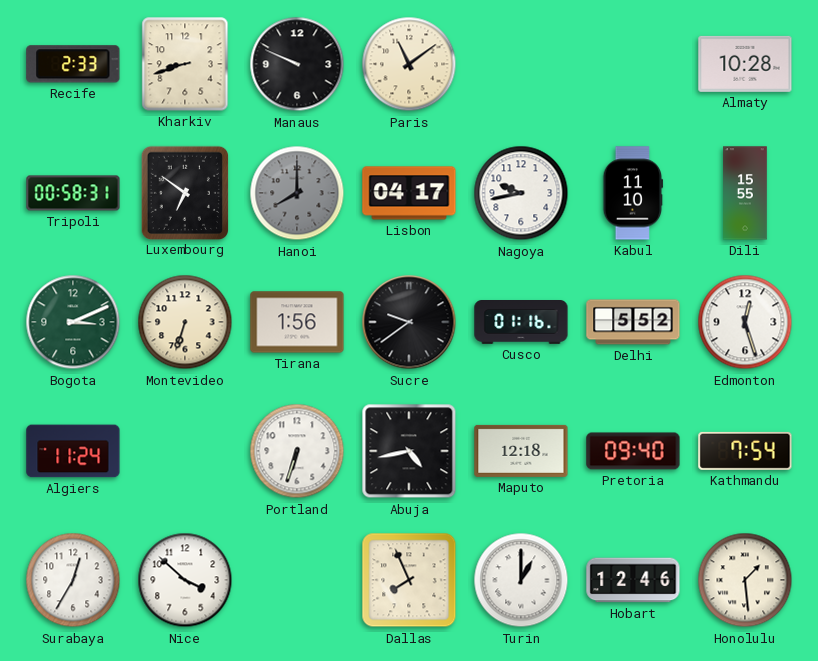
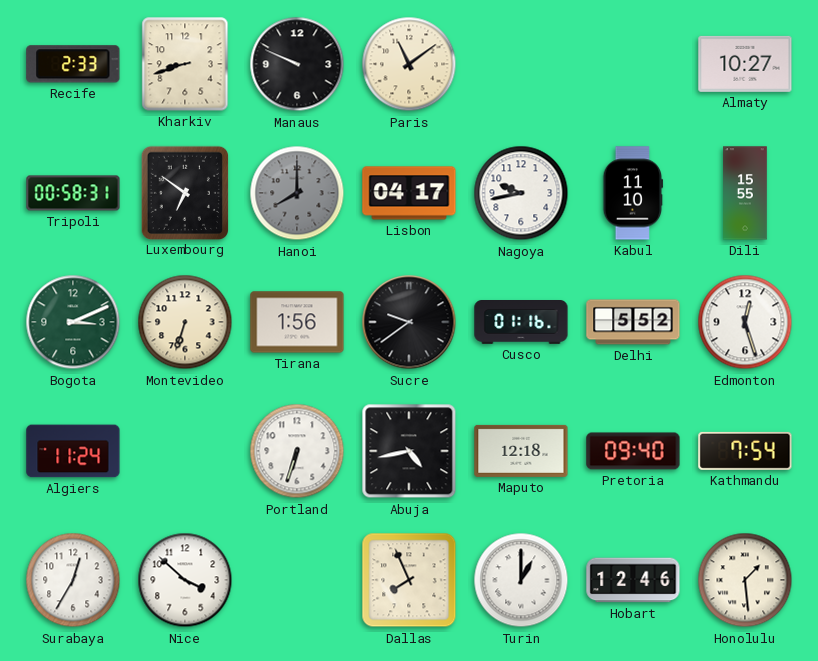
Almaty: 10:28 -> 10:27 (745, 64)
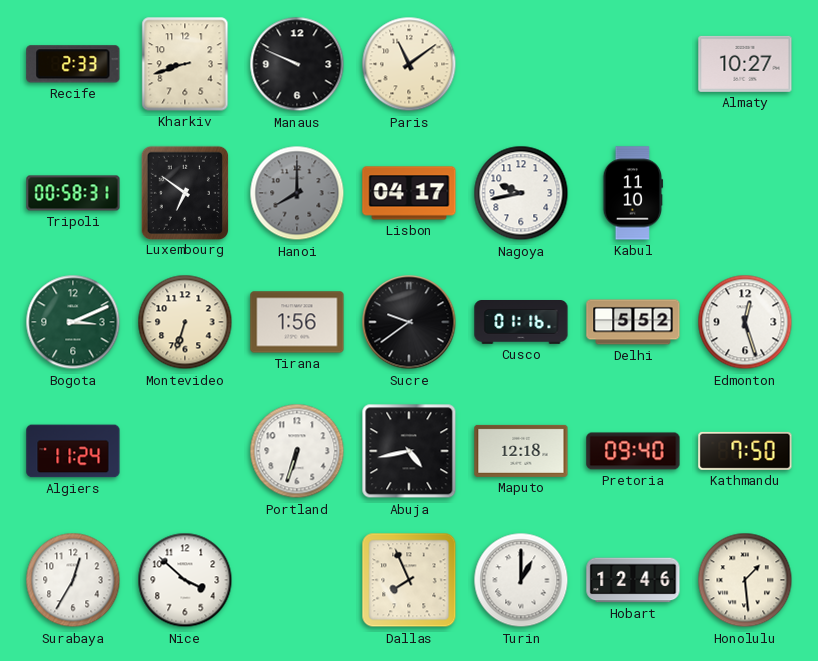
Dili: 15:55 -> none (745, 193)
Kathmandu: 7:54 -> 7:50 (745, 451)
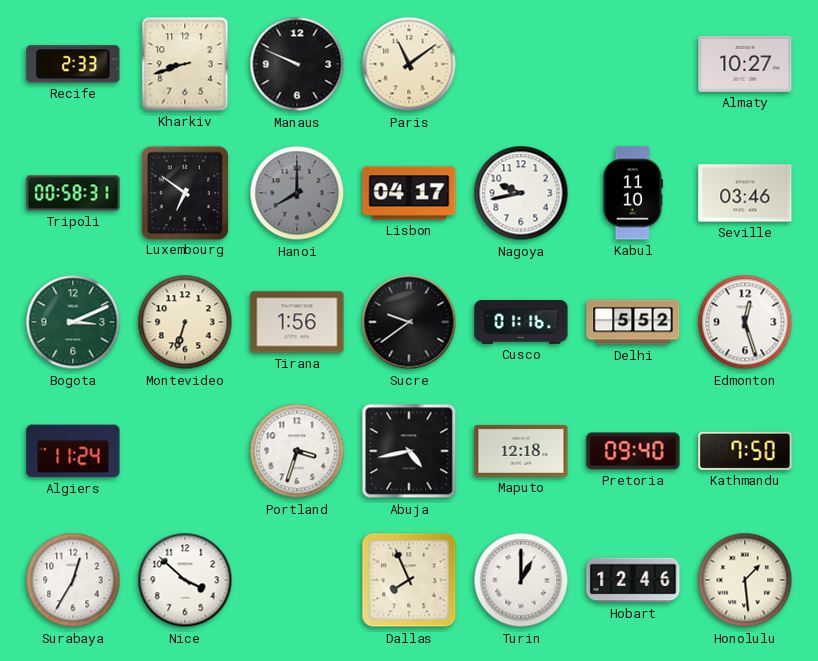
Seville: none -> 03:46 (745, 193)
Portland: 6:33 -> 3:33 (297, 451)
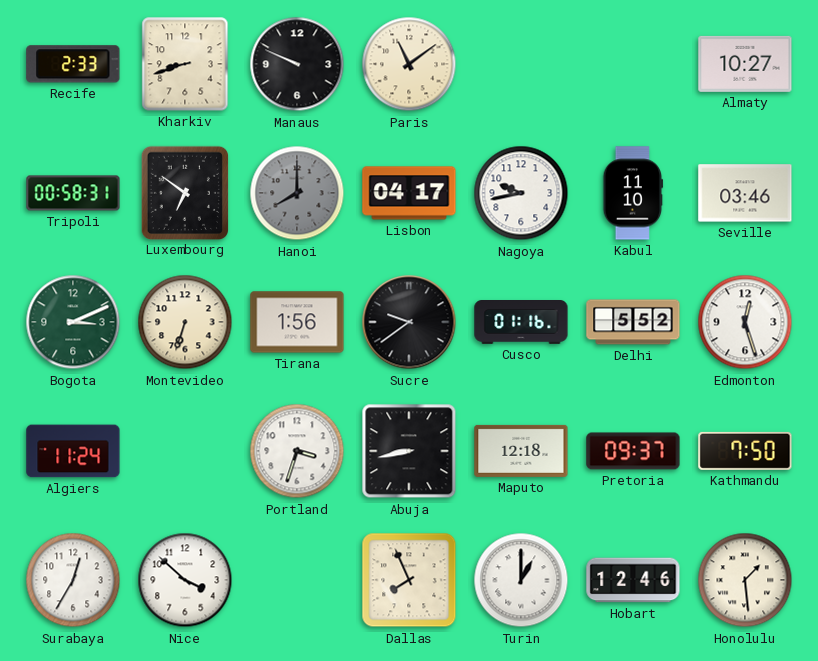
Abuja: 4:43 -> 8:43 (409, 451)
Pretoria: 09:40 -> 09:37 (633, 451)
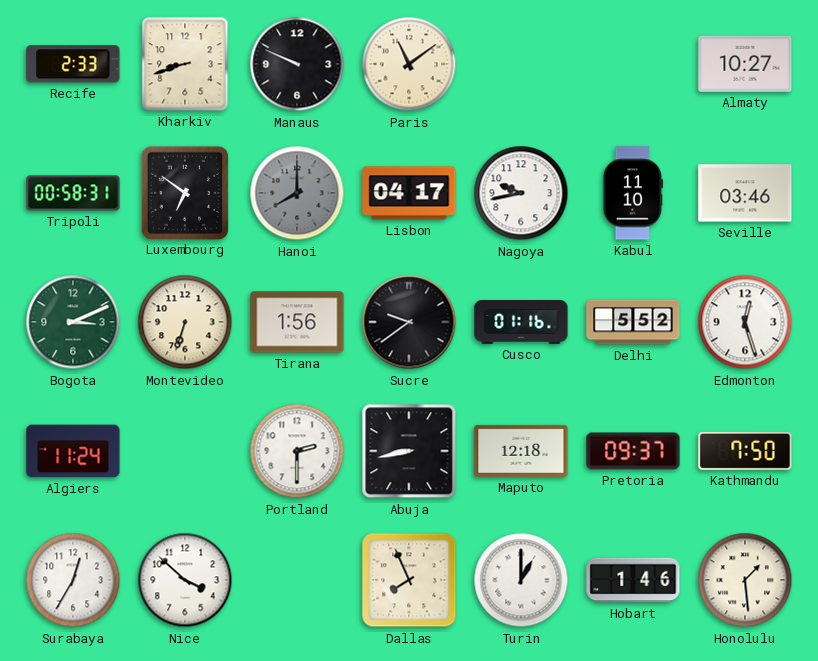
Portland: 3:33 -> 2:30 (297, 451)
Hobart: 12:46 -> 1:46 (633, 580)
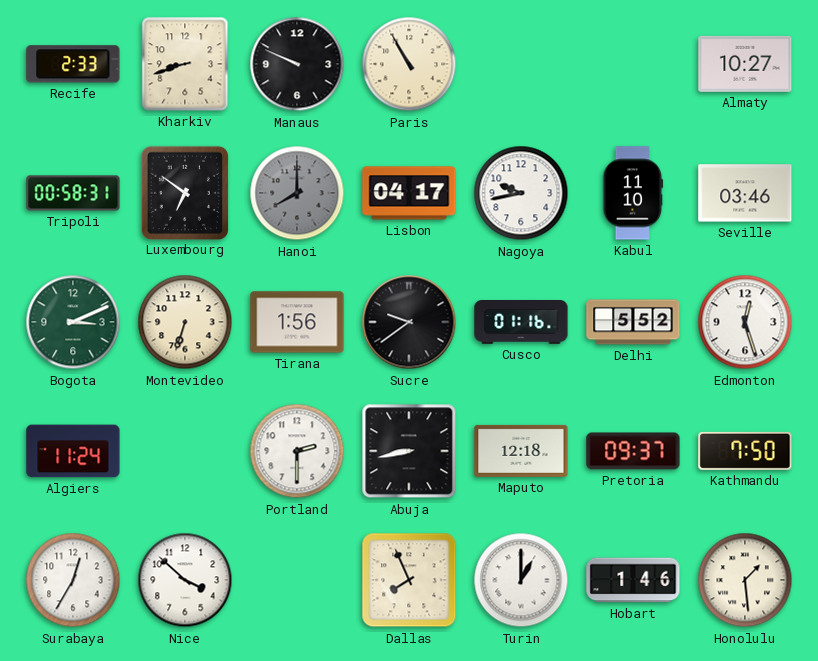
Paris: 11:09 -> 10:55 (409, 64)
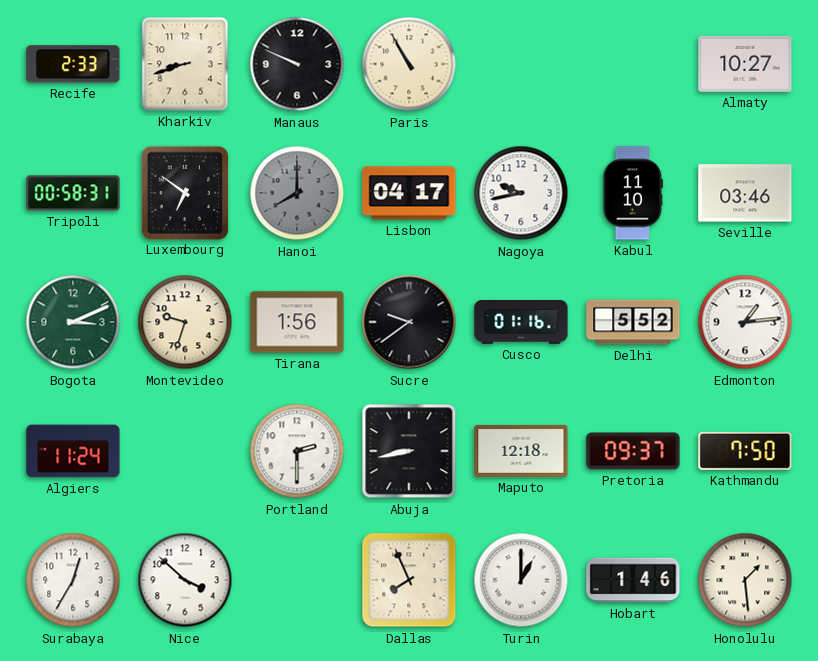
Montevideo: 6:33 -> 9:33 (185, 322)
Edmonton: 12:27 -> 1:14 (745, 322)
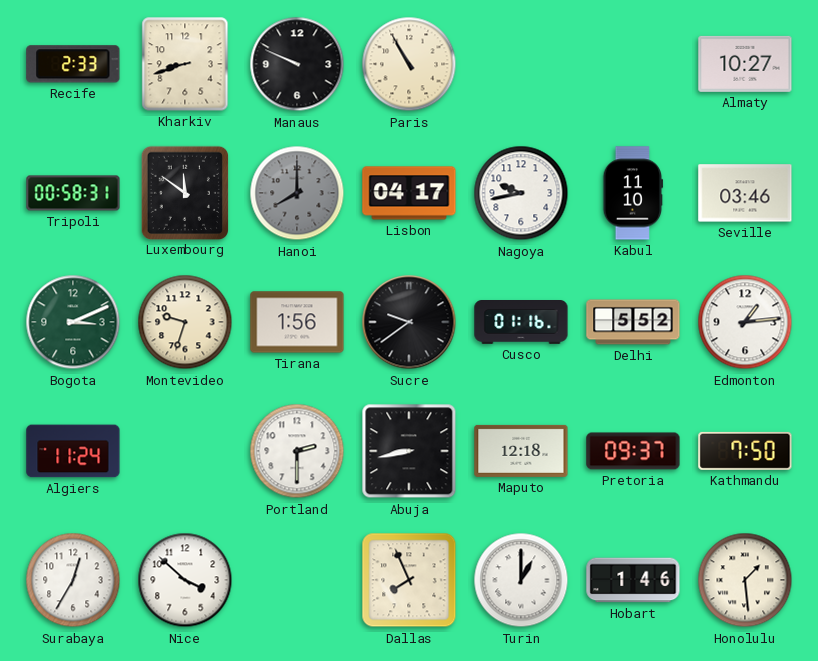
Luxembourg: 6:51 -> 11:51 (184, 192)
